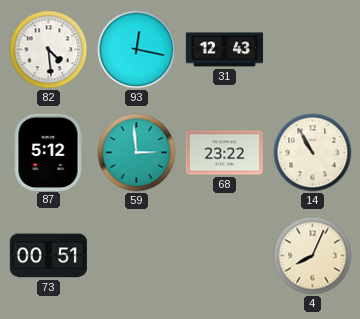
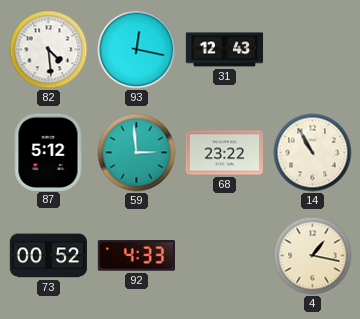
73: 00:51 -> 00:52 (48, 256)
92: none -> 4:33 (136, 256)
4: 8:04 -> 1:17 (313, 256)
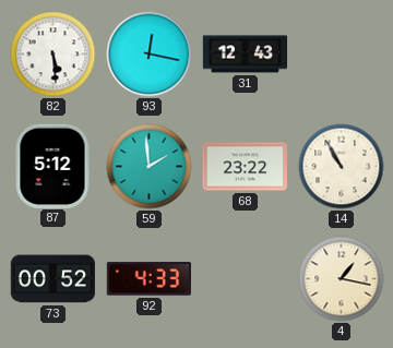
82: 4:29 -> 5:29 (53, 55)
59: 2:59 -> 1:59 (150, 167)
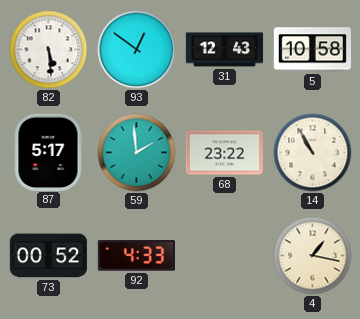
93: 12:17 -> 12:51 (137, 50)
5: none -> 10:58 (312, 50)
87: 5:12 -> 5:17 (48, 152)
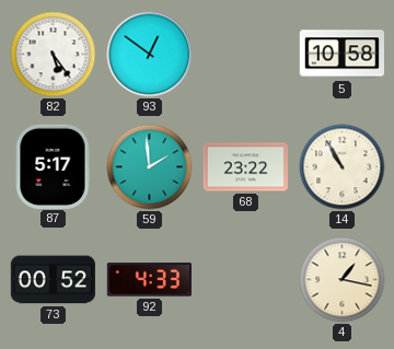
82: 5:29 -> 5:24 (54, 55)
31: 12:43 -> none (225, 50)
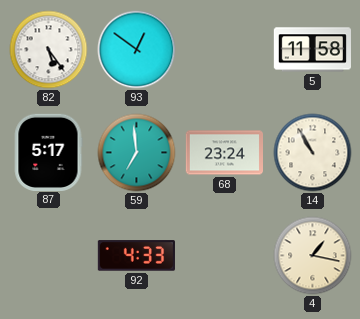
5: 10:58 -> 11:58 (312, 50)
59: 1:59 -> 6:59 (137, 153)
68: 23:22 -> 23:24 (224, 153)
73: 00:52 -> none (53, 280)
